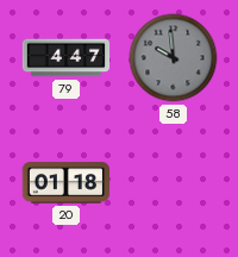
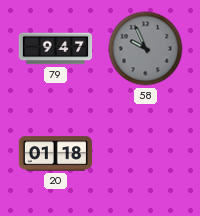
79: 4:47 -> 9:47 (56, 49)
58: 9:59 -> 9:56 (146, 49)
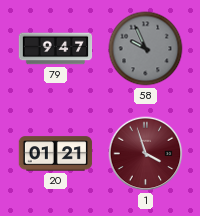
20: 01:18 -> 01:21 (56, 154)
1: none -> 3:57 (146, 154)
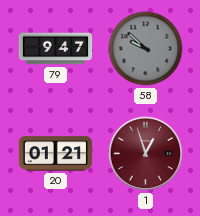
58: 9:56 -> 9:52 (146, 49)
1: 3:57 -> 12:57 (146, 154)
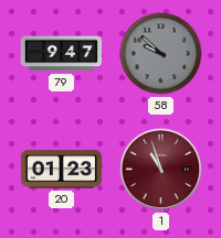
20: 01:21 -> 01:23 (62, 170)
1: 12:57 -> 10:57 (161, 170)
